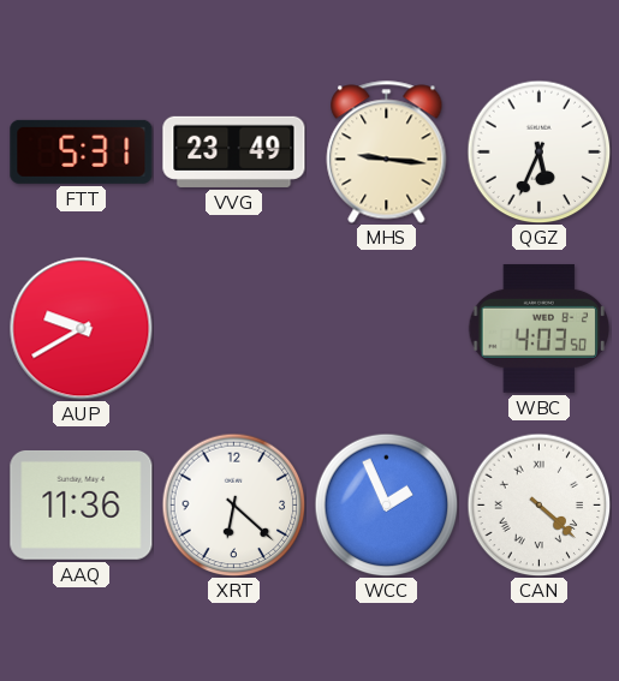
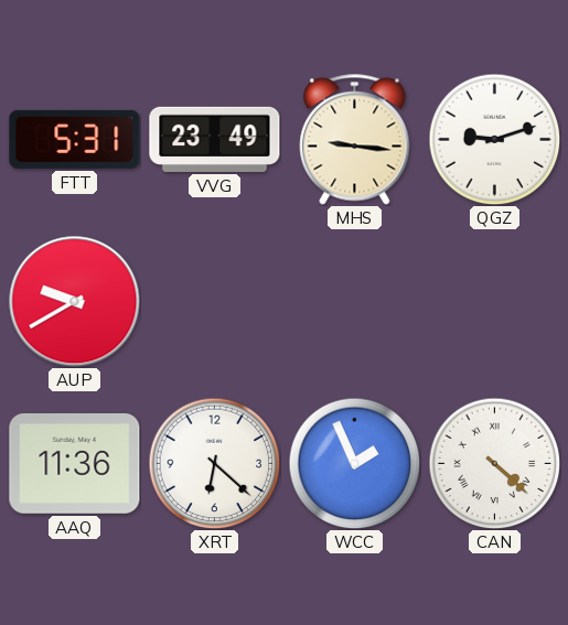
QGZ: 5:34 -> 9:12 (494, 139)
WBC: 4:03 -> none (538, 328)
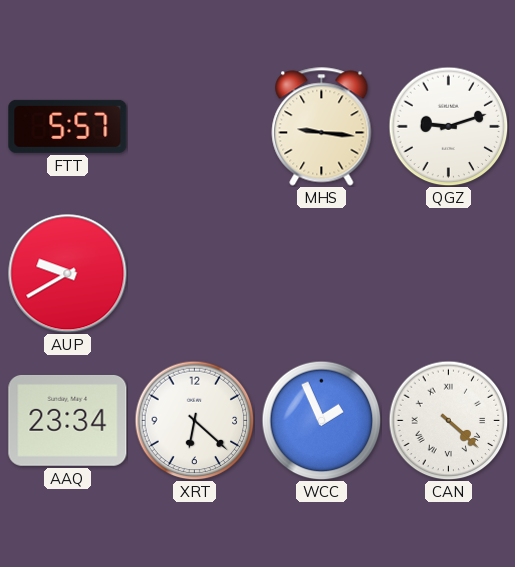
FTT: 5:31 -> 5:57 (68, 126)
VVG: 23:49 -> none (215, 139)
AAQ: 11:36 -> 23:34 (68, 420)
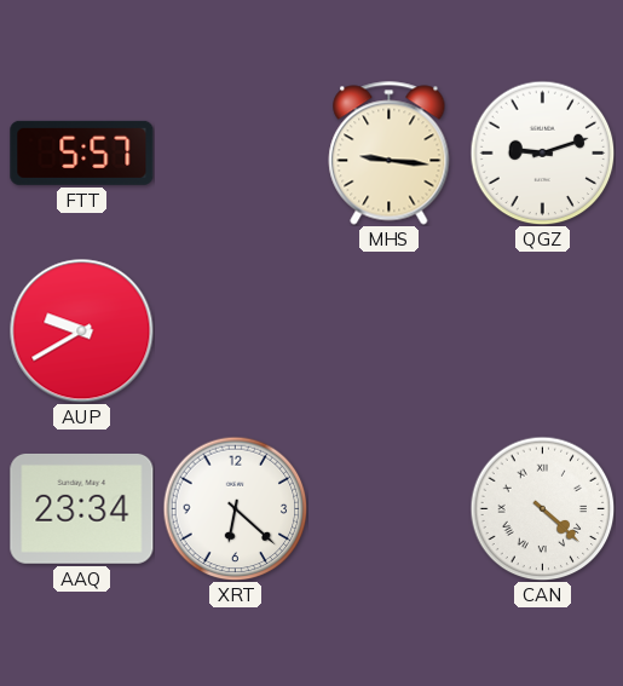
WCC: 1:56 -> none (321, 420)
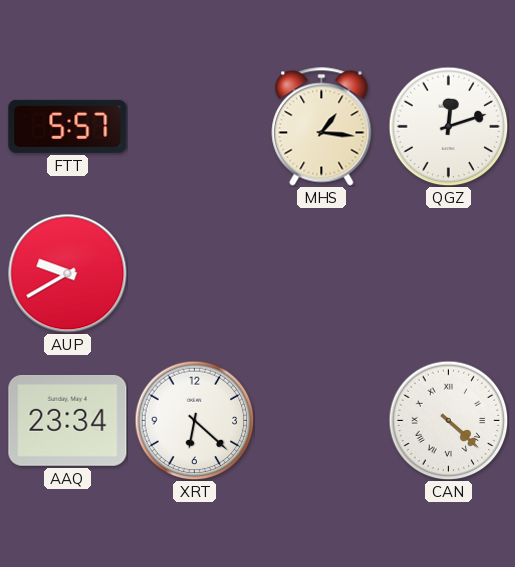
MHS: 9:16 -> 1:16 (322, 127)
QGZ: 9:12 -> 12:12 (448, 126)
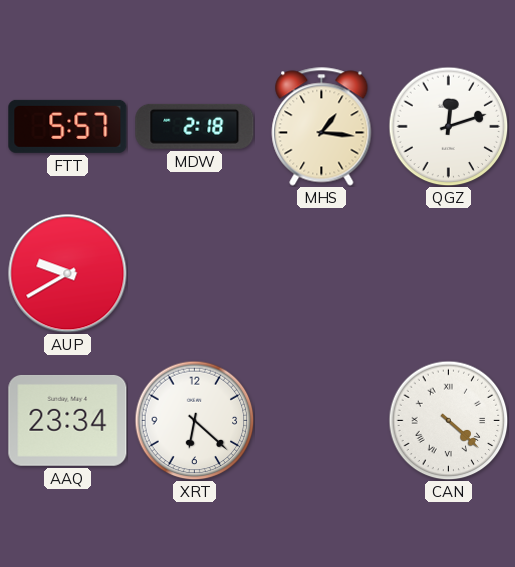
MDW: none -> 2:18 (195, 126)
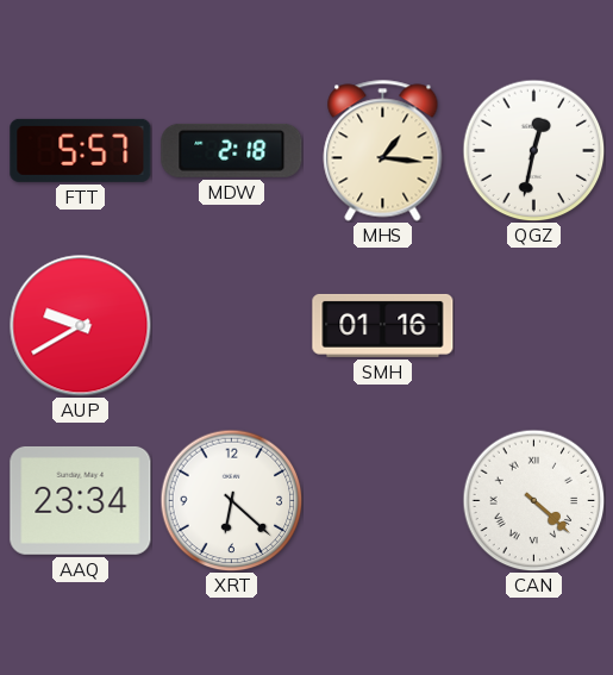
QGZ: 12:12 -> 12:32 (533, 150)
SMH: none -> 01:16 (383, 325)
